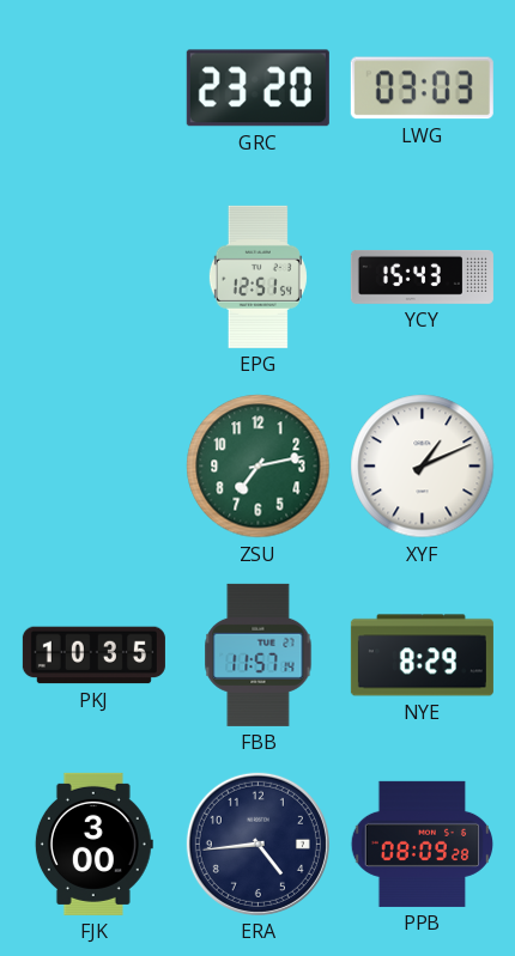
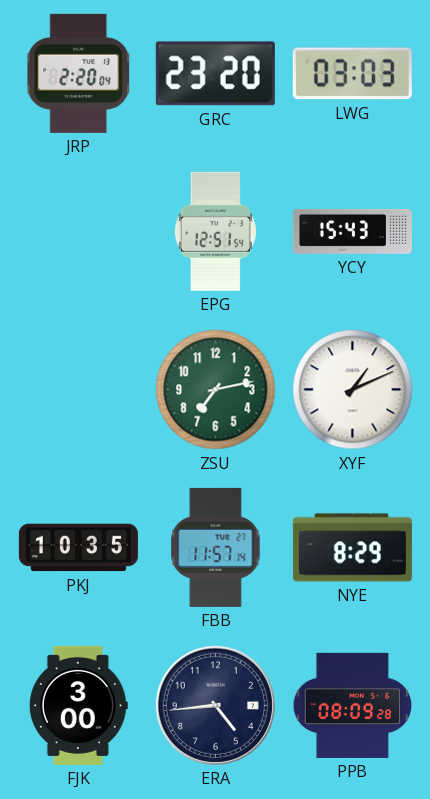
JRP: none -> 2:20 (79, 73)
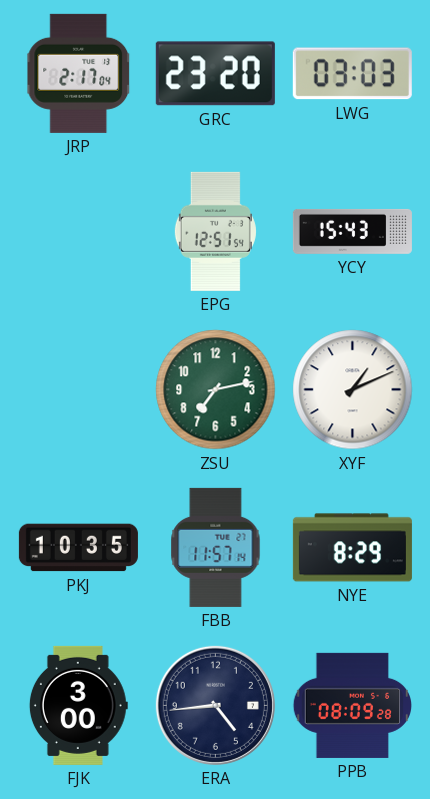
JRP: 2:20 -> 2:17 (79, 73)
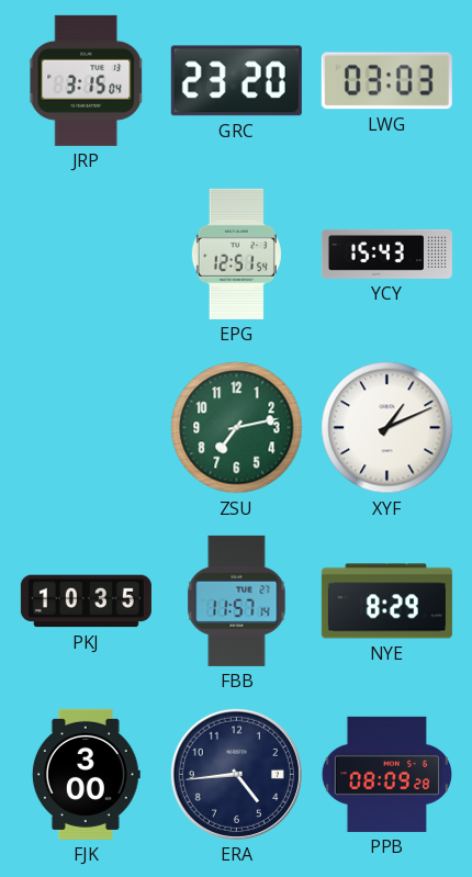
JRP: 2:17 -> 3:15 (87, 80)
